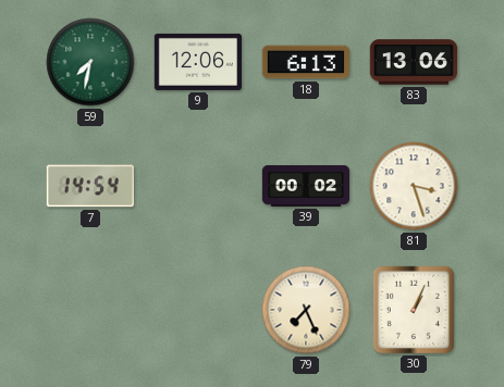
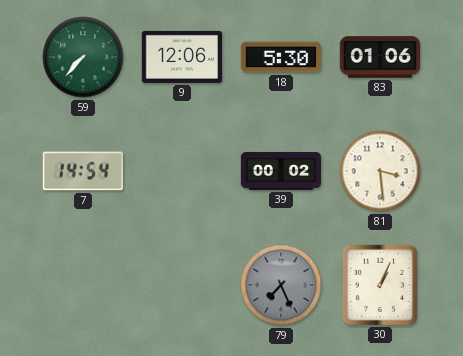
59: 7:32 -> 7:37 (83, 57)
18: 6:13 -> 5:30 (280, 57)
83: 13:06 -> 01:06 (379, 57)
81: 3:27 -> 3:29 (380, 171)
79 dial: cream -> grey (281, 285)
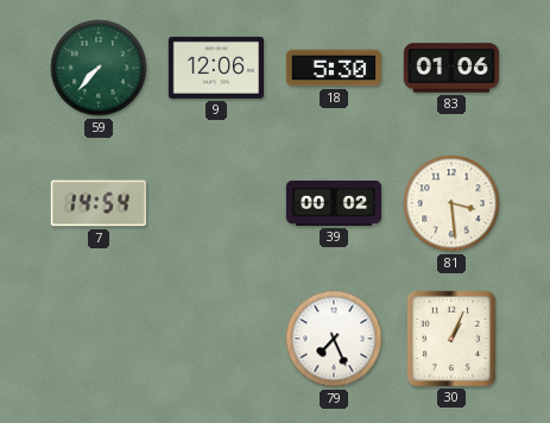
79 dial: grey -> white (334, 339)
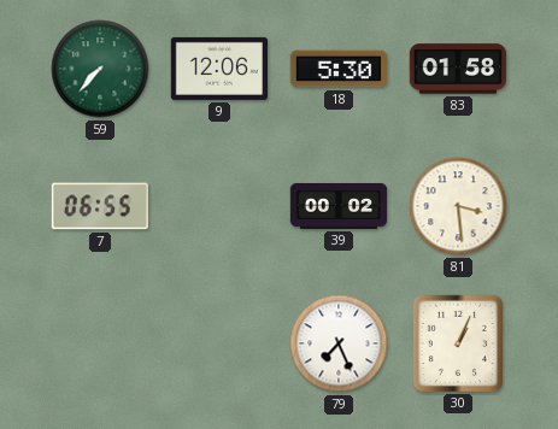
83: 01:06 -> 01:58 (457, 69)
7: 14:54 -> 06:55 (100, 206)
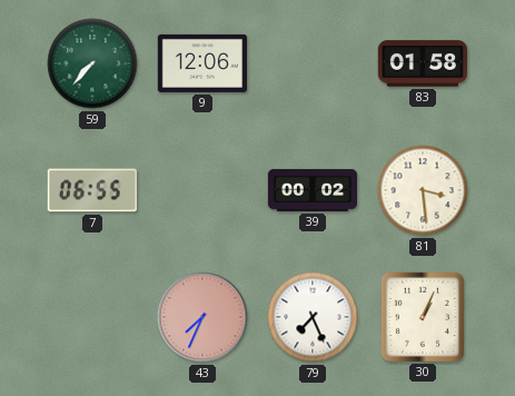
18: 5:30 -> none (337, 69)
43: none -> 7:34 (202, 317)
